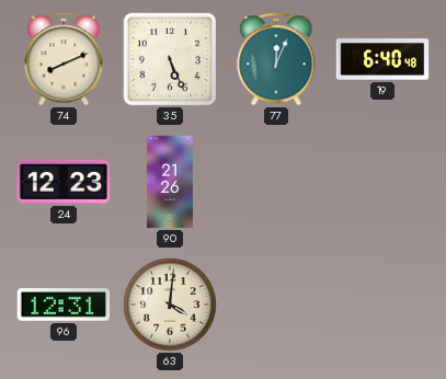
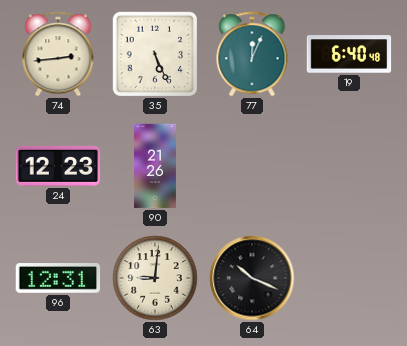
74: 8:11 -> 2:44 (58, 54)
63: 4:01 -> 9:01 (155, 278)
64: none -> 10:19 (252, 278)
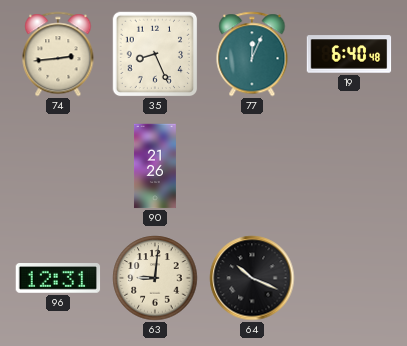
35: 5:26 -> 8:26 (155, 54)
24: 12:23 -> none (58, 166)
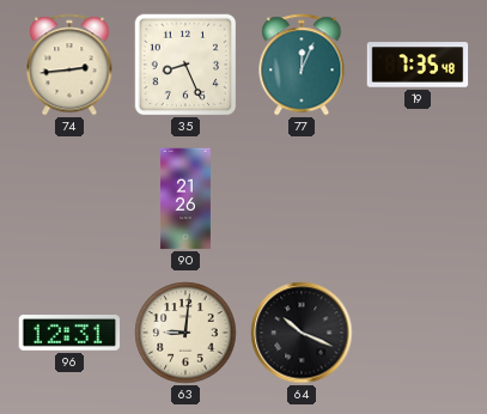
19: 6:40 -> 7:35 (418, 65)
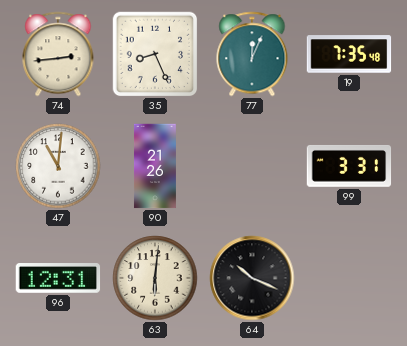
47: none -> 11:01 (58, 166)
99: none -> 3:31 (349, 166)
63: 9:01 -> 6:01 (155, 278)
